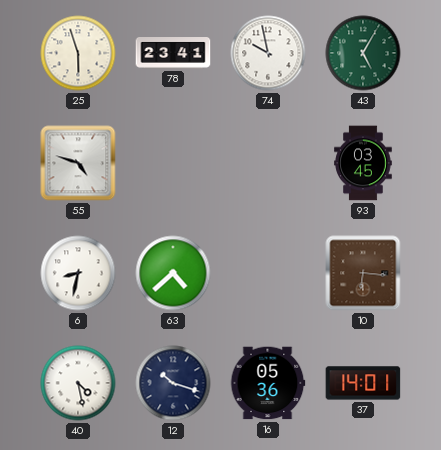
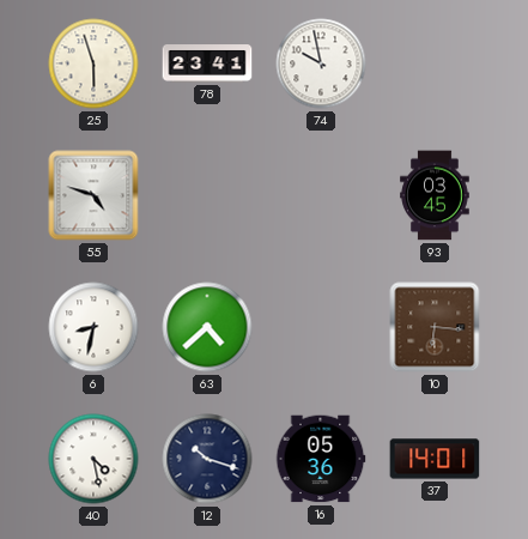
43: 5:05 -> none (363, 53)
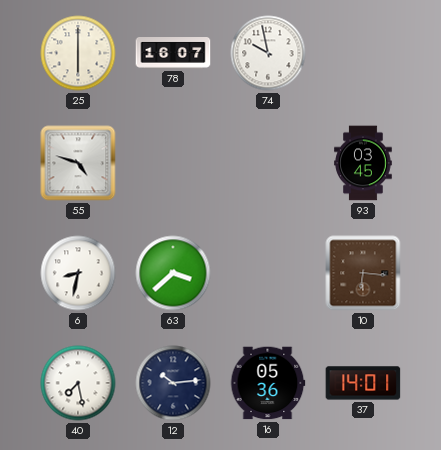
25: 5:57 -> 6:00 (78, 53)
78: 23:41 -> 16:07 (173, 54)
63: 4:38 -> 3:38 (173, 273)
40: 4:28 -> 7:28 (78, 383)
12: 10:18 -> 10:14 (173, 383)
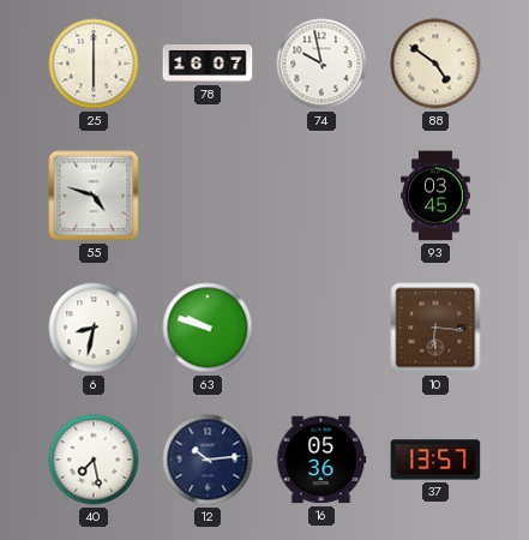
88: none -> 4:51 (435, 64)
63: 3:38 -> 9:48 (208, 328)
37: 14:01 -> 13:57 (435, 460)
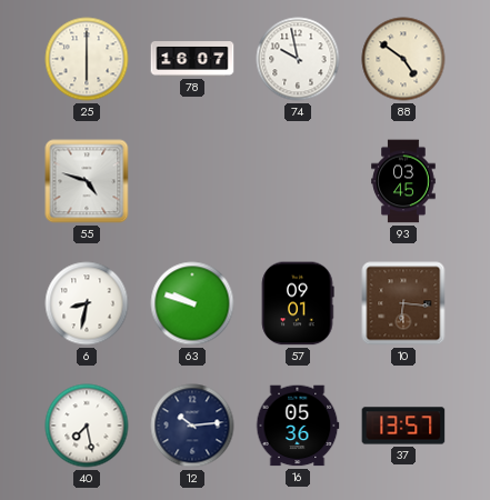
57: none -> 09:01 (298, 303)
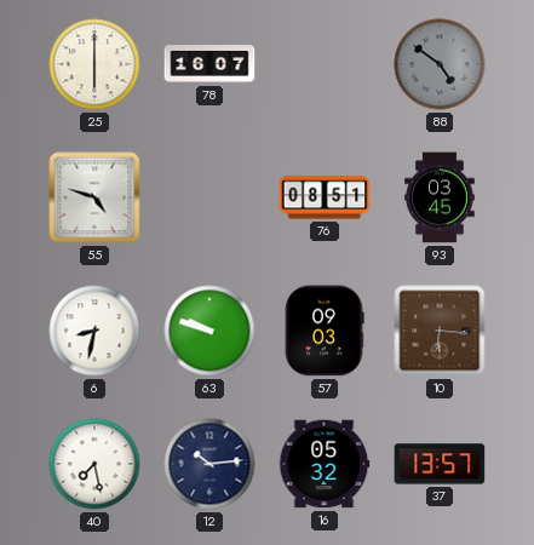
74: 9:58 -> none (298, 59)
88 dial: cream -> grey (440, 64)
76: none -> 08:51 (325, 197)
57: 09:01 -> 09:03 (325, 331)
16: 05:36 -> 05:32 (325, 464)
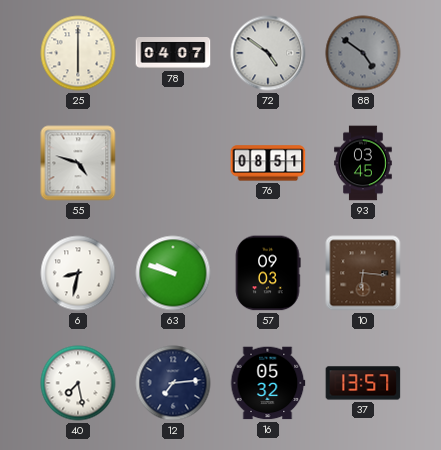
78: 16:07 -> 04:07 (173, 54)
72: none -> 4:51 (268, 53)
12: 10:14 -> 7:14 (173, 383)
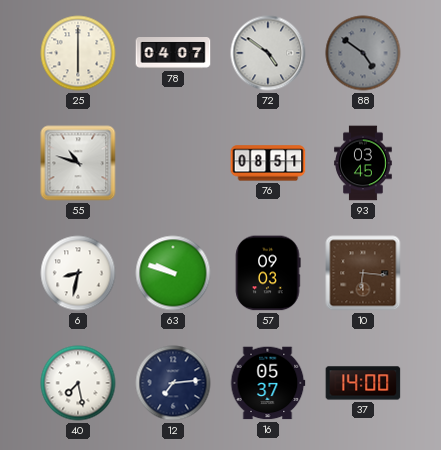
55: 4:48 -> 10:48 (78, 163)
16: 05:32 -> 05:37 (268, 383)
37: 13:57 -> 14:00 (363, 383)
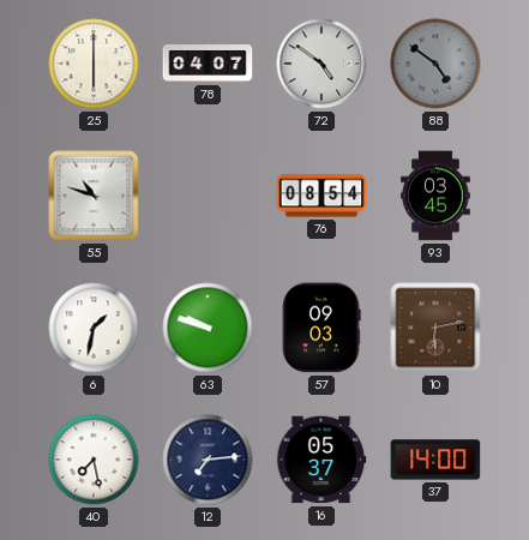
76: 08:51 -> 08:54 (321, 196)
6: 8:32 -> 1:32 (94, 328)
10: 6:16 -> 6:13 (435, 328)
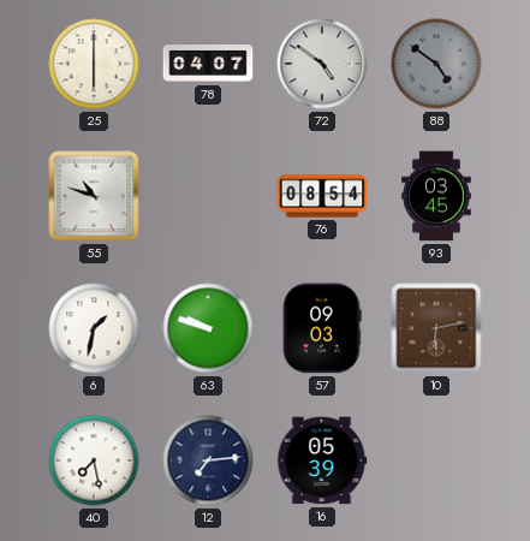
16: 05:37 -> 05:39 (322, 460)
37: 14:00 -> none (435, 460)
